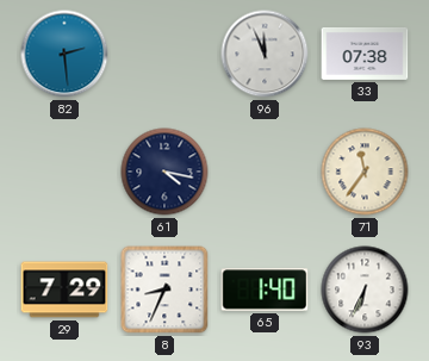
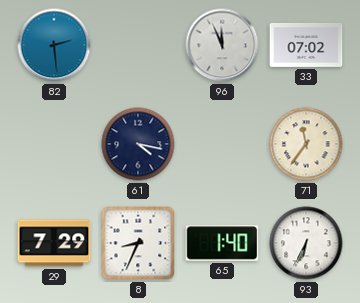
33: 07:38 -> 07:02 (306, 45)
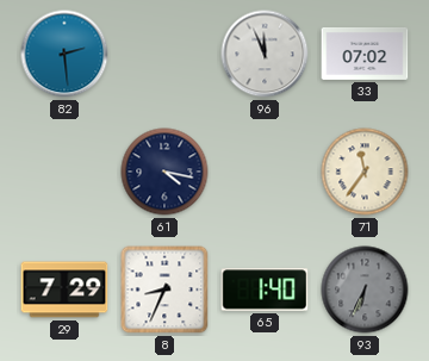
93 dial: white -> grey (365, 290)
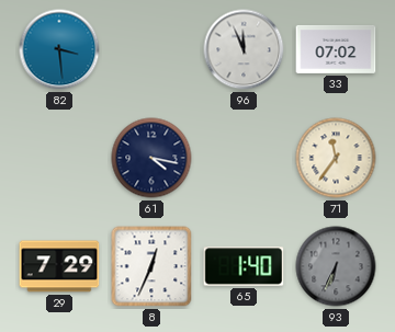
82: 2:29 -> 3:29 (59, 49)
8: 8:34 -> 12:34 (151, 266)
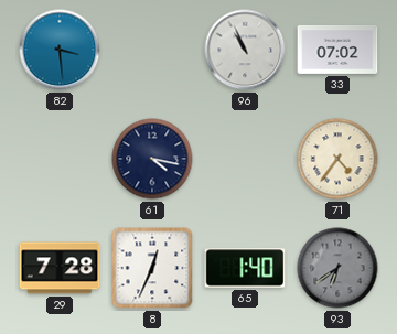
96: 11:56 -> 10:56 (245, 50)
71: 11:36 -> 4:36 (337, 159)
29: 7:29 -> 7:28 (60, 268)
93: 6:34 -> 6:39 (337, 268)
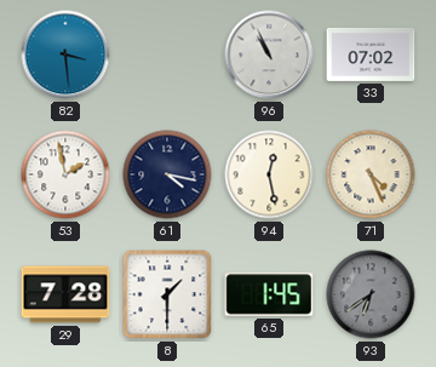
53: none -> 1:58 (65, 174)
94: none -> 12:28 (269, 174)
71: 4:36 -> 4:26 (371, 174)
8: 12:34 -> 1:30 (167, 294)
65: 1:40 -> 1:45 (269, 294)
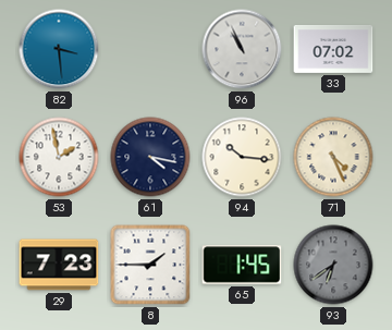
94: 12:28 -> 10:16 (242, 157)
29: 7:28 -> 7:23 (59, 265)
8: 1:30 -> 1:45 (150, 265)
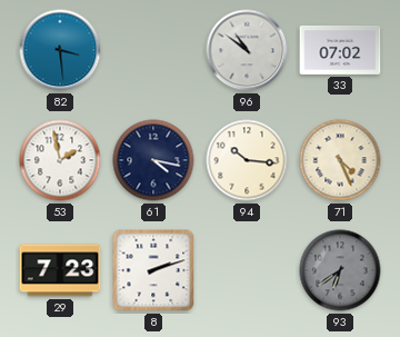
96: 10:56 -> 10:51 (247, 50)
8: 1:45 -> 2:12 (153, 270)
65: 1:45 -> none (242, 265)
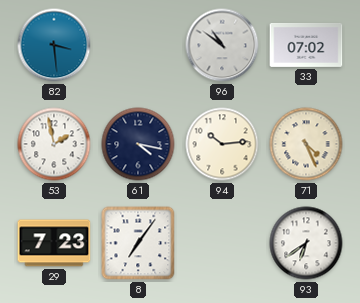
94: 10:16 -> 10:14 (222, 144)
8: 2:12 -> 7:06 (138, 243)
93 dial: grey -> white (306, 243)
